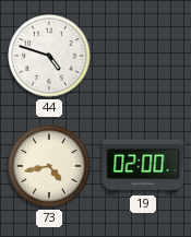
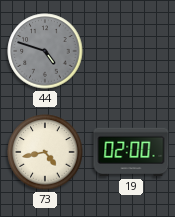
44 dial: white -> grey (45, 51)
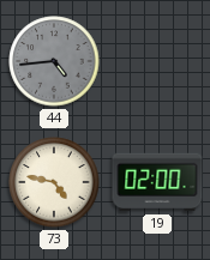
44: 4:48 -> 4:44 (54, 61)
73: 4:43 -> 4:47 (54, 182)
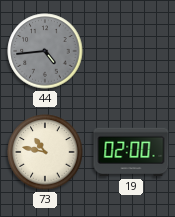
73: 4:47 -> 10:47 (45, 152)
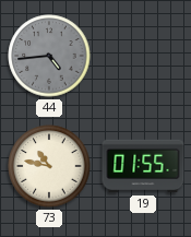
19: 02:00 -> 01:55 (143, 166)
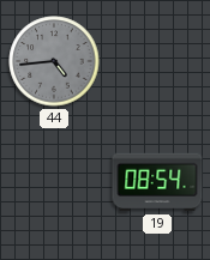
73: 10:47 -> none (49, 166)
19: 01:55 -> 08:54 (157, 182)
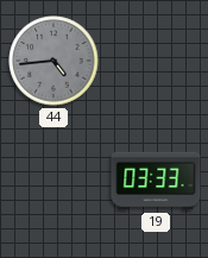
19: 08:54 -> 03:33 (156, 181)
